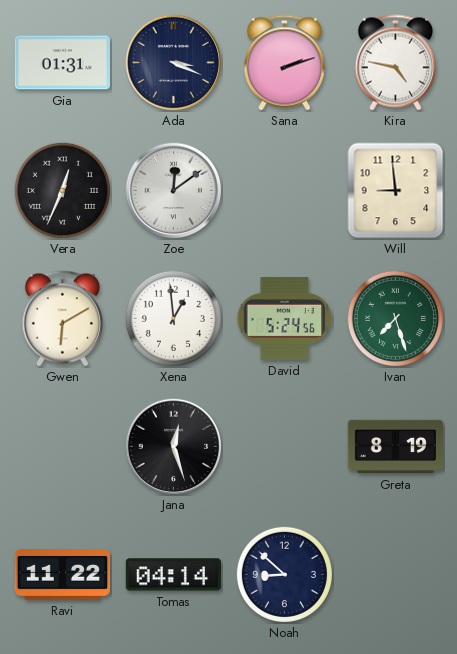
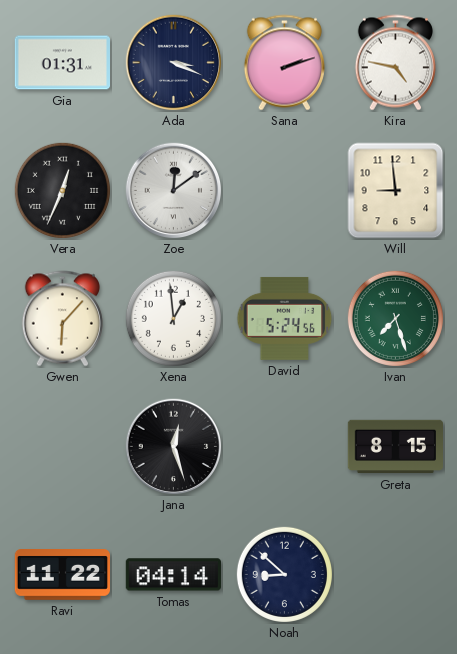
Gwen: 6:10 -> 6:07 (62, 319)
Greta: 8:19 -> 8:15 (395, 447)
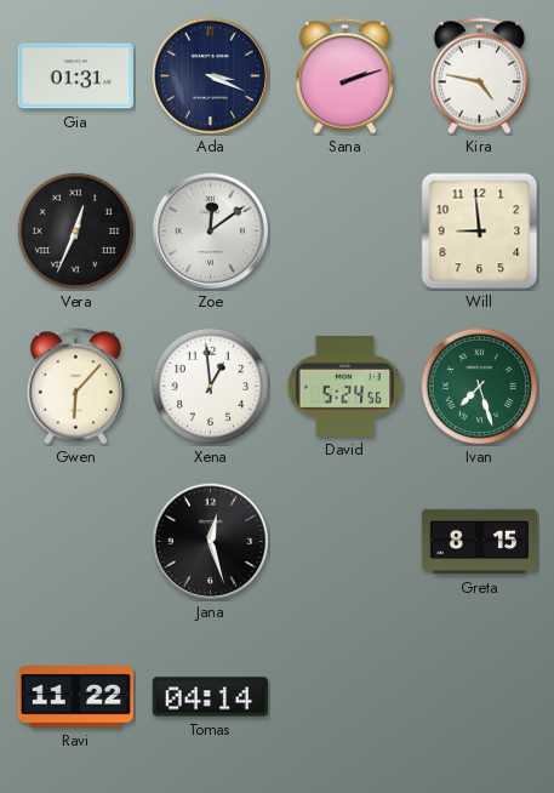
Noah: 8:52 -> none (284, 574)
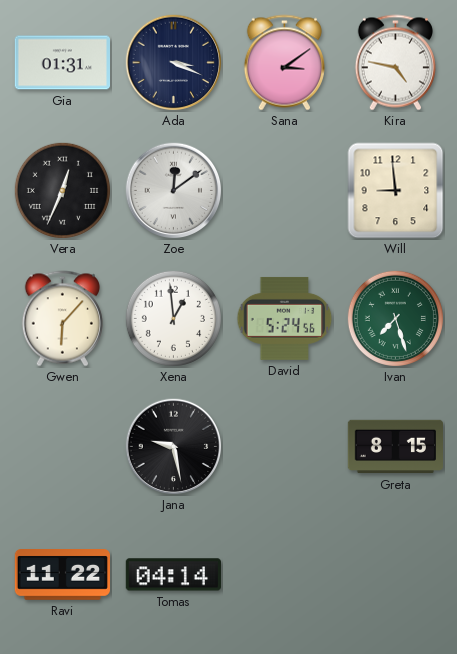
Sana: 2:12 -> 3:09 (284, 63)
Jana: 12:27 -> 9:28 (174, 447)
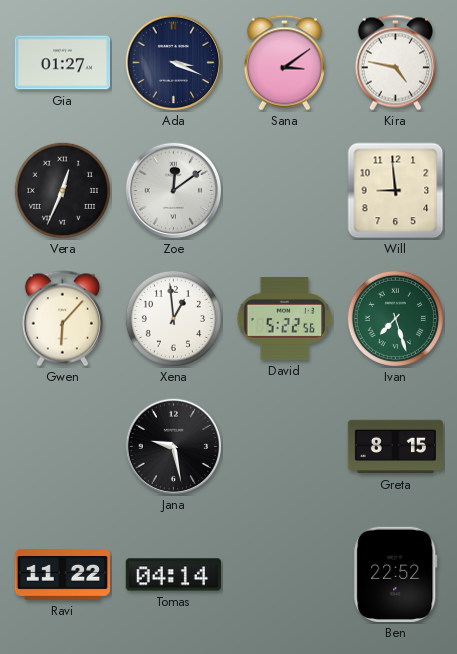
Gia: 01:31 -> 01:27 (62, 63)
David: 5:24 -> 5:22 (285, 318)
Ben: none -> 22:52 (396, 574)
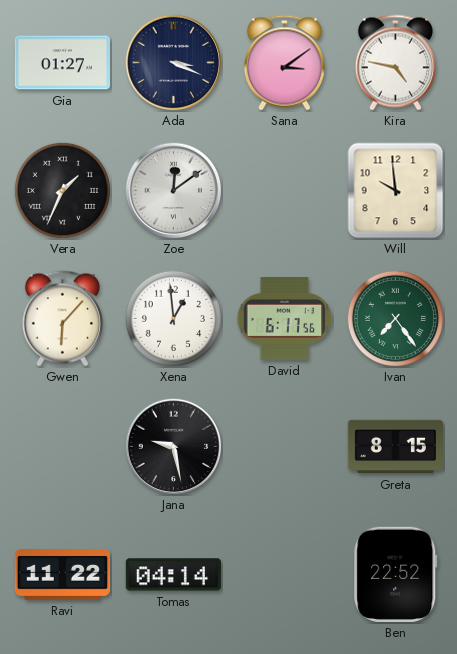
Vera: 12:34 -> 1:34 (62, 190)
Will: 8:59 -> 9:59 (396, 191)
David: 5:22 -> 6:17 (285, 318)
Ivan: 7:27 -> 7:24 (395, 318)
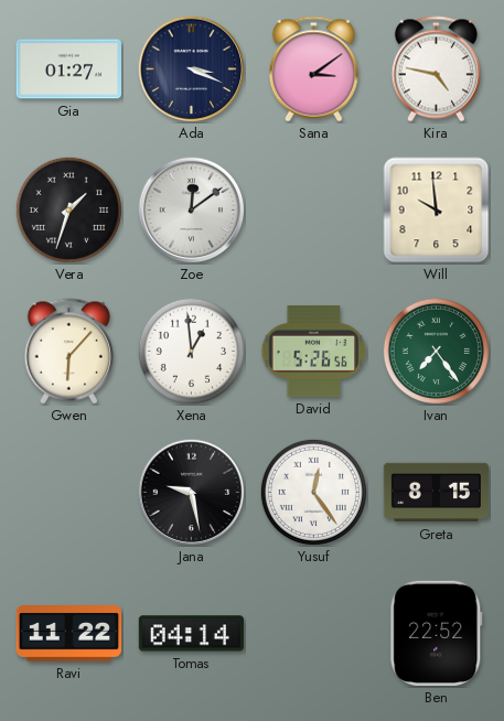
Vera: 1:34 -> 1:33 (68, 209)
David: 6:17 -> 5:26 (314, 351)
Yusuf: none -> 12:24 (313, 492)
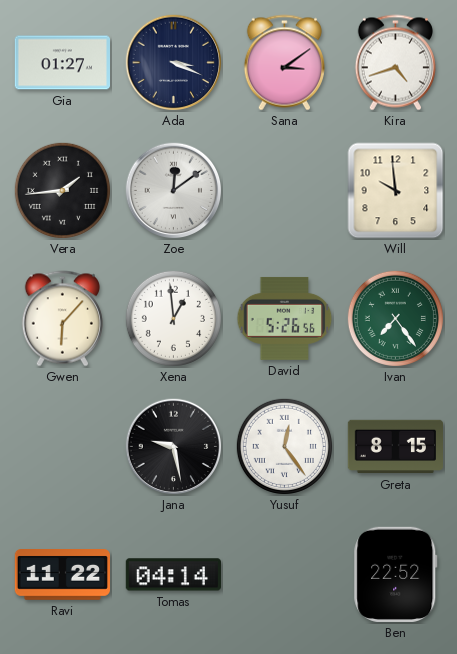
Kira: 4:47 -> 4:42 (395, 63)
Vera: 1:33 -> 1:44 (62, 190)
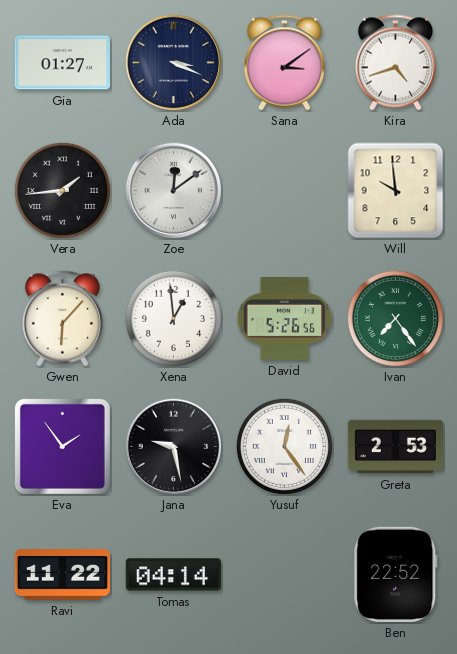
Eva: none -> 1:54 (62, 446)
Greta: 8:15 -> 2:53 (395, 447)
